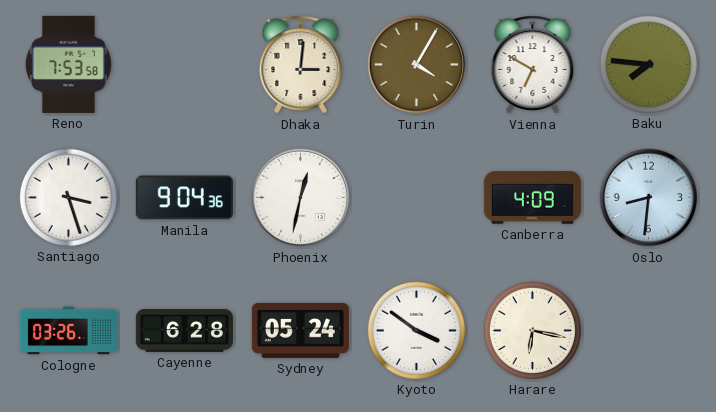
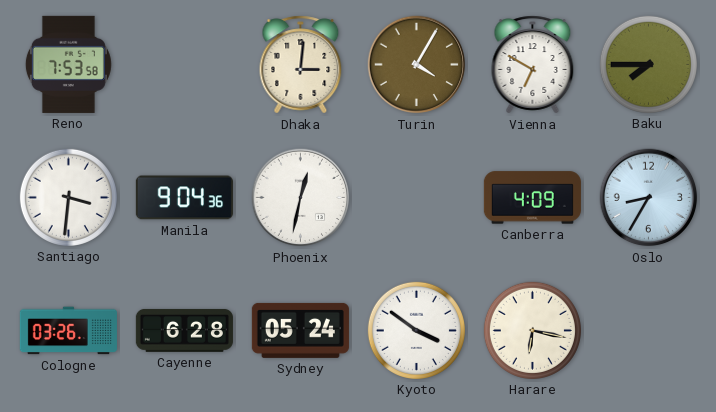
Baku: 7:46 -> 7:45 (648, 64)
Santiago: 3:27 -> 3:31 (68, 197)
Oslo: 8:31 -> 8:35 (649, 198)
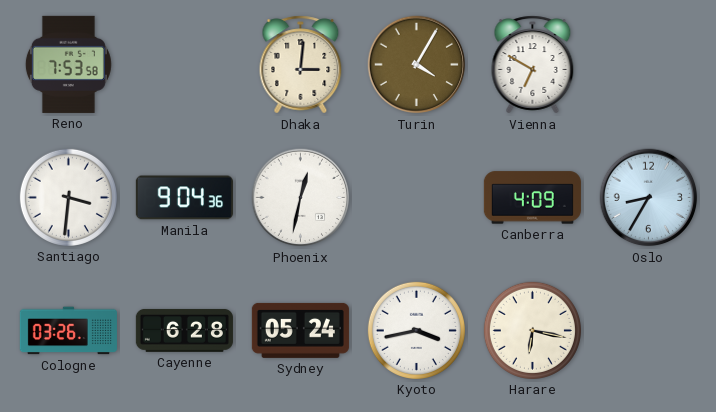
Baku: 7:45 -> none (648, 64)
Kyoto: 3:51 -> 3:43 (416, 330)
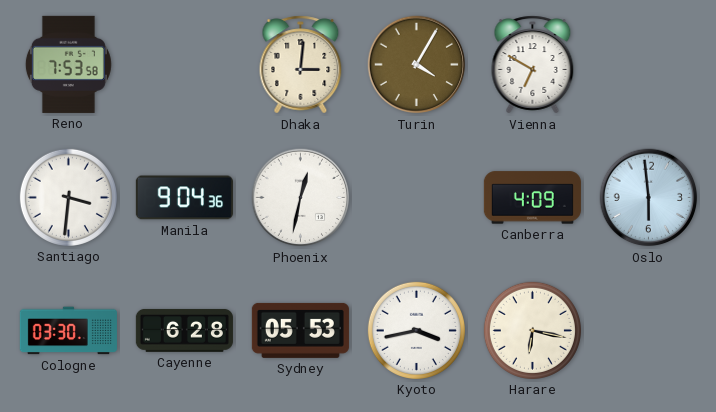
Oslo: 8:35 -> 5:59 (649, 198)
Cologne: 03:26 -> 03:30 (68, 331)
Sydney: 05:24 -> 05:53 (300, 330)
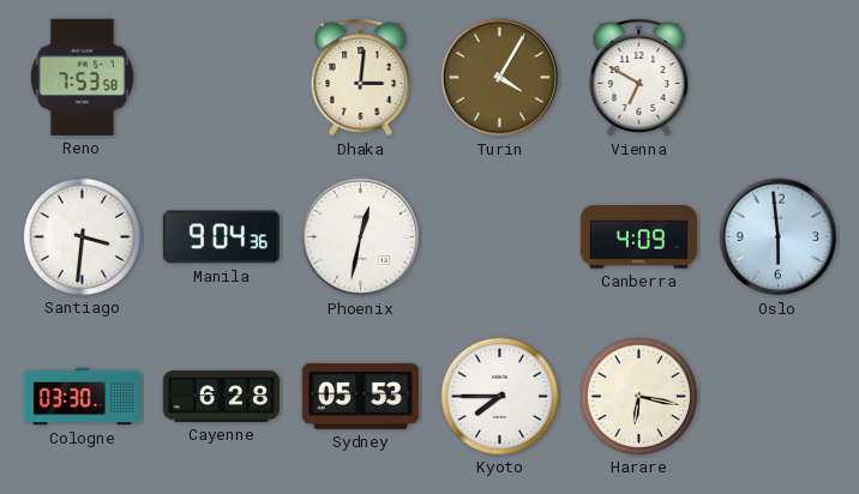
Kyoto: 3:43 -> 7:45 (499, 396)
